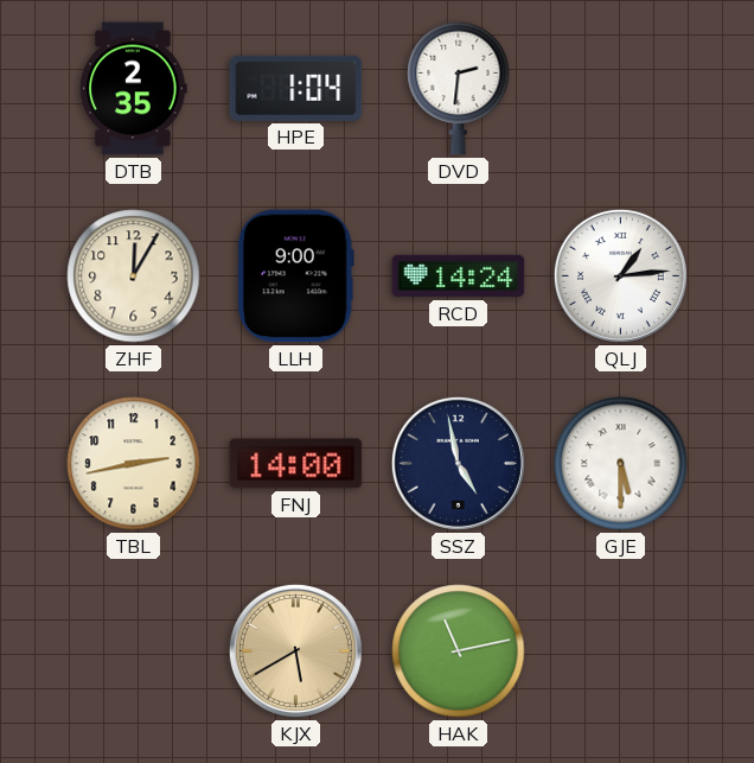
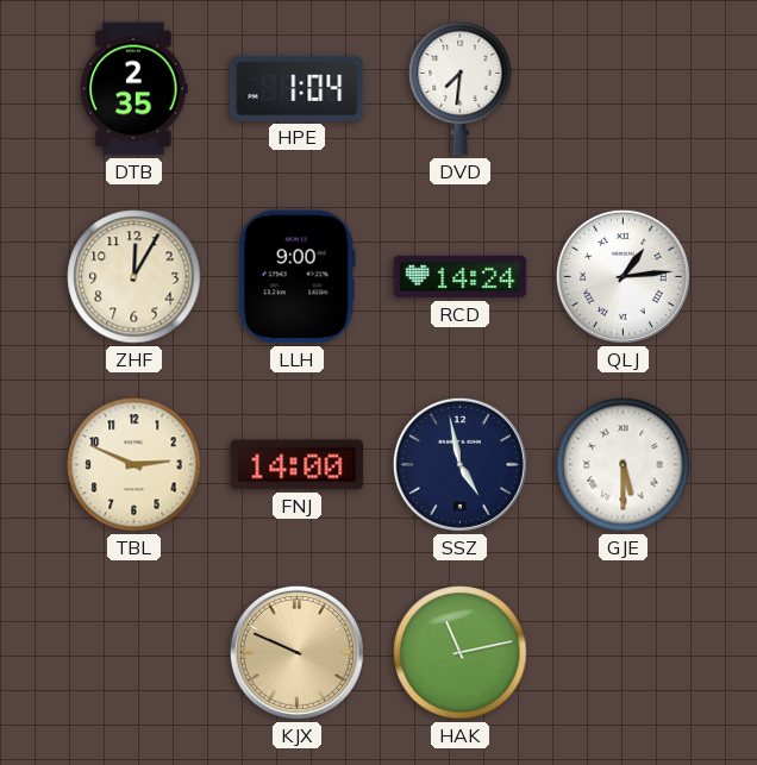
DVD: 2:31 -> 7:31 (461, 88)
TBL: 2:43 -> 2:49 (134, 465)
KJX: 5:40 -> 9:49 (296, 652)
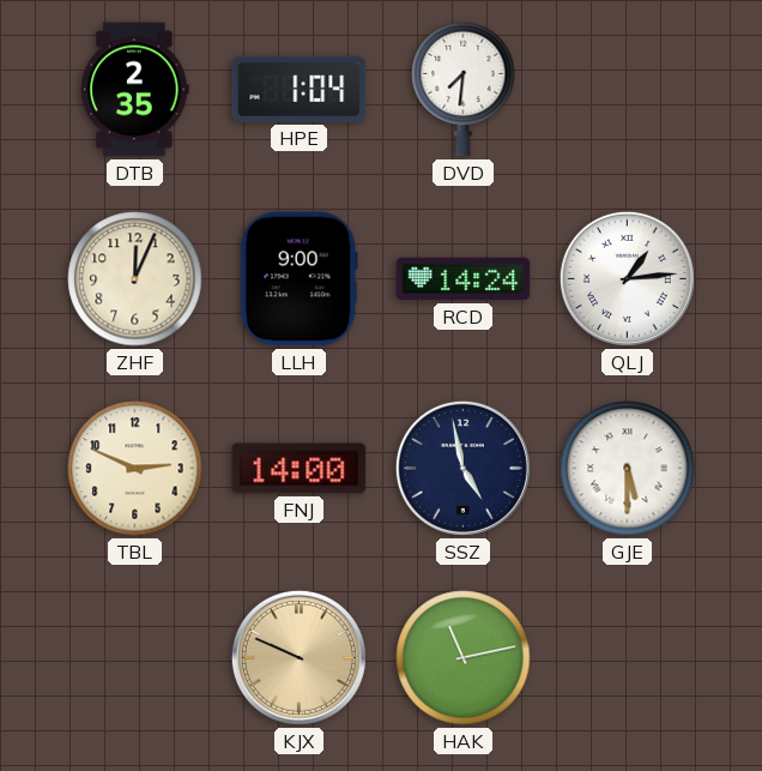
ZHF: 12:05 -> 12:04 (135, 279)
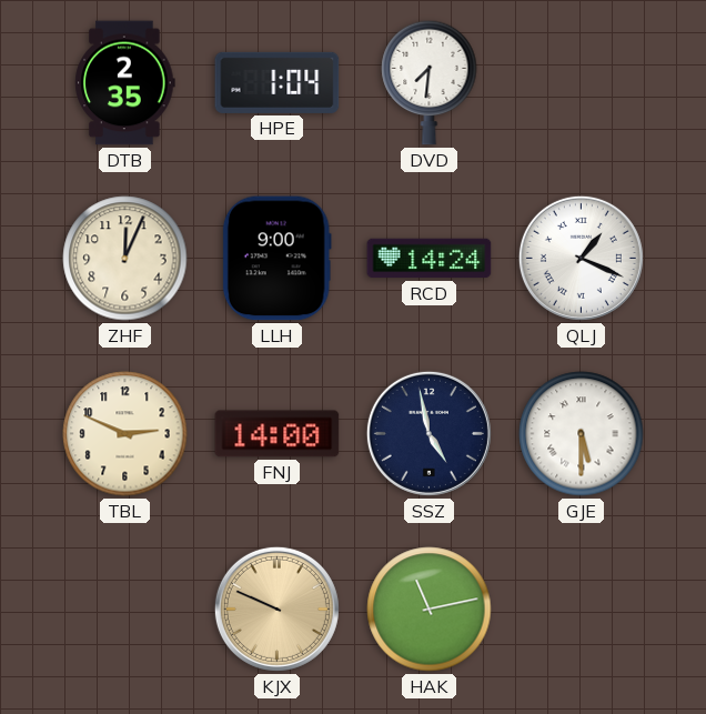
QLJ: 1:14 -> 1:19 (581, 258)
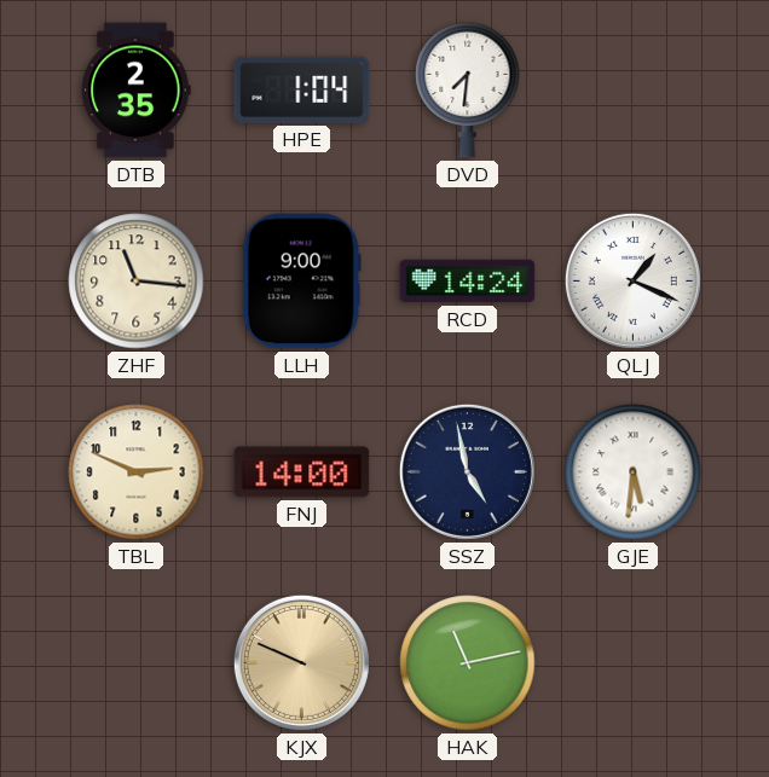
ZHF: 12:04 -> 11:16 (137, 282)
GJE: 5:30 -> 5:31 (634, 472)
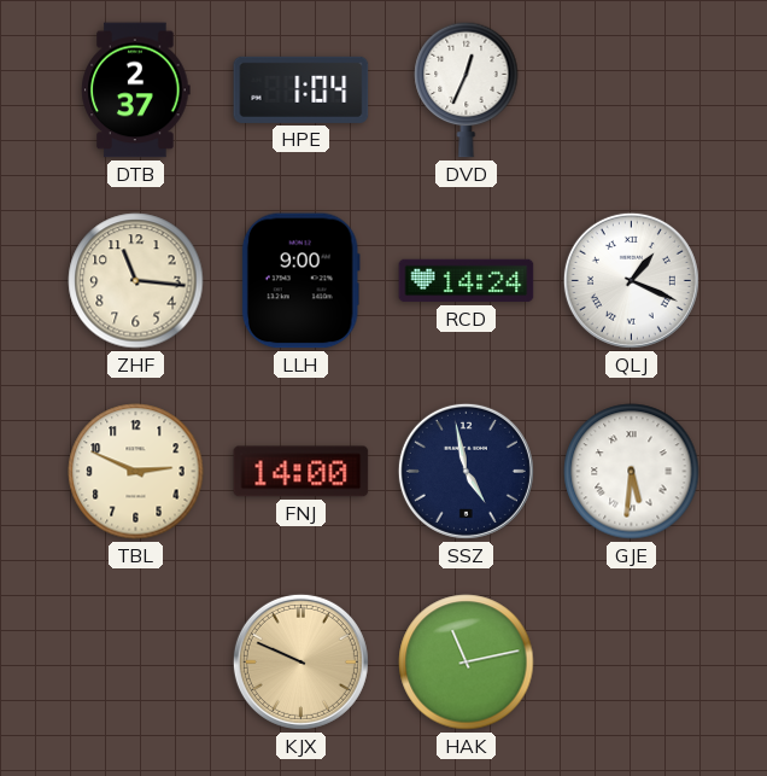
DTB: 2:35 -> 2:37 (136, 91)
DVD: 7:31 -> 12:34 (467, 89)
